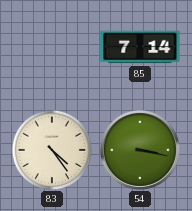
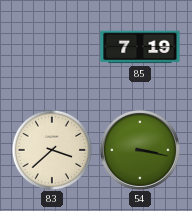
85: 7:14 -> 7:19 (140, 47)
83: 4:24 -> 3:38 (51, 149)
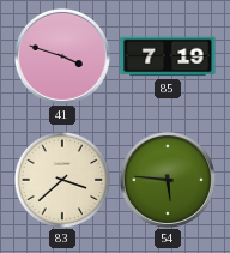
41: none -> 3:48 (62, 56)
54: 3:17 -> 5:46 (168, 180)
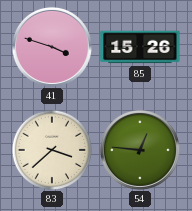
85: 7:19 -> 15:26 (140, 47)
54: 5:46 -> 12:46 (140, 150)
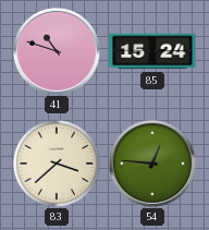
41: 3:48 -> 10:48 (57, 51)
85: 15:26 -> 15:24 (152, 51)
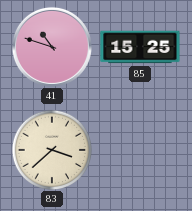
85: 15:24 -> 15:25 (140, 47)
54: 12:46 -> none (152, 164)
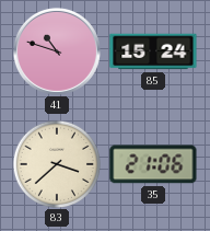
85: 15:25 -> 15:24 (153, 51)
35: none -> 21:06 (153, 164)
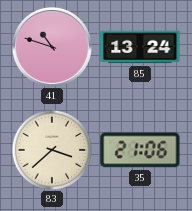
85: 15:24 -> 13:24 (140, 47)
